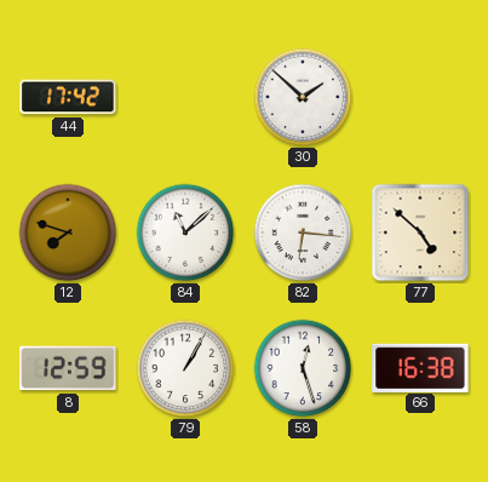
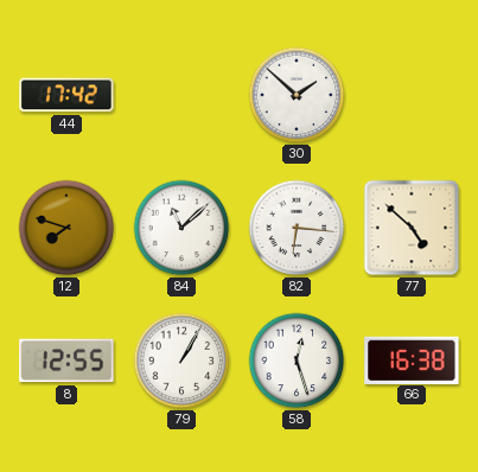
8: 12:59 -> 12:55 (66, 361)
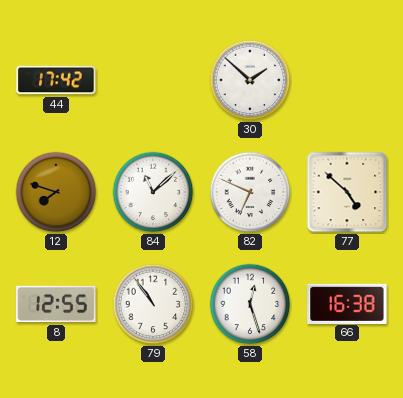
82: 6:16 -> 6:49 (250, 192)
79: 1:05 -> 10:54 (153, 304)
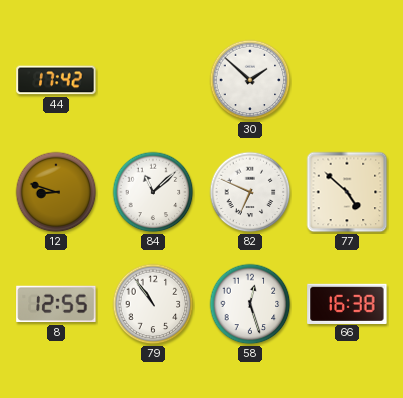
12: 7:48 -> 8:48 (56, 192)
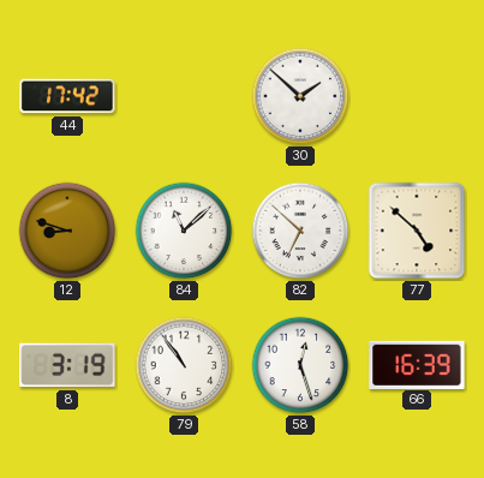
82: 6:49 -> 6:52 (300, 231)
8: 12:55 -> 3:19 (67, 365)
66: 16:38 -> 16:39 (417, 364)
